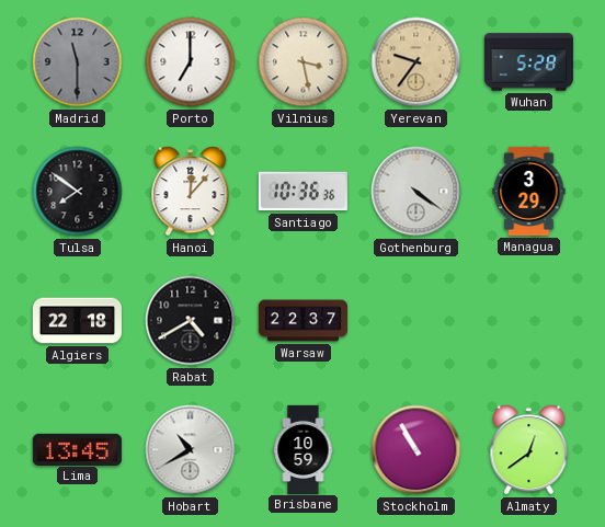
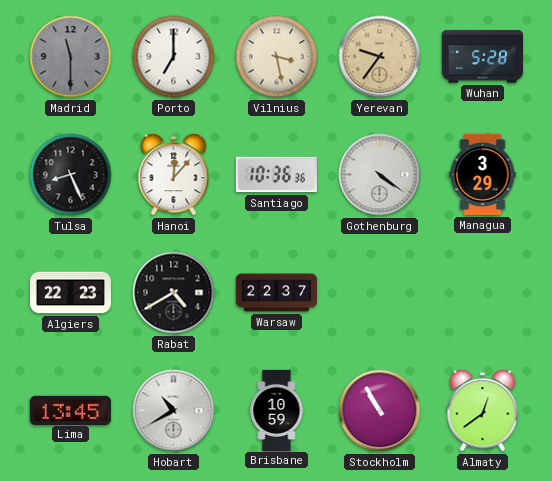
Tulsa: 7:51 -> 8:26 (71, 175)
Algiers: 22:18 -> 22:23 (70, 293)
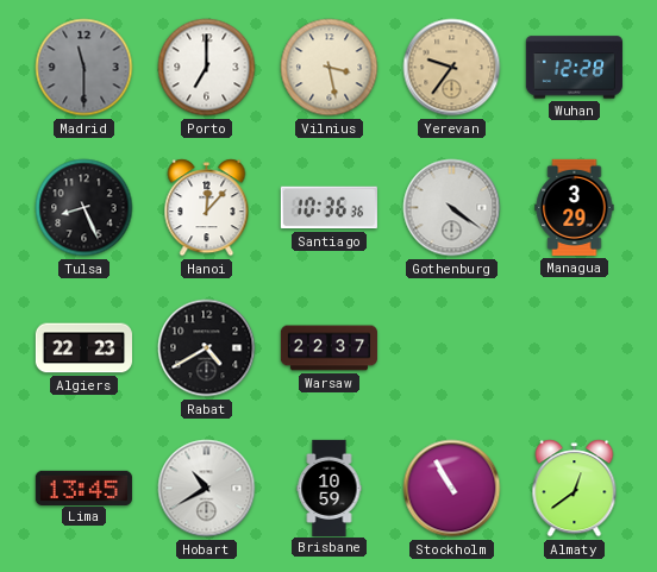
Wuhan: 5:28 -> 12:28 (574, 68)
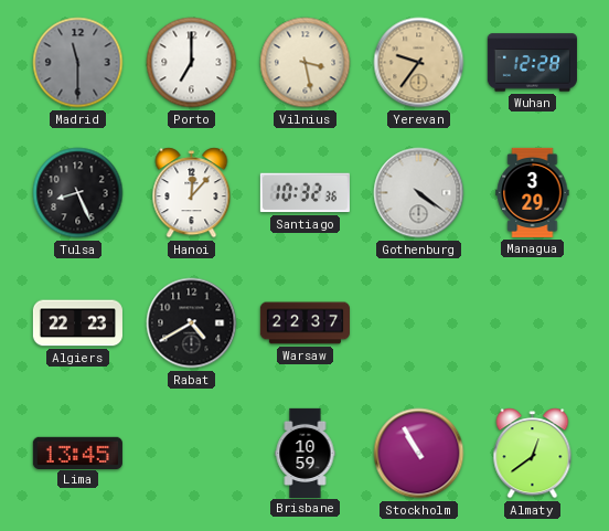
Santiago: 10:36 -> 10:32 (304, 193)
Hobart: 10:40 -> none (207, 489)
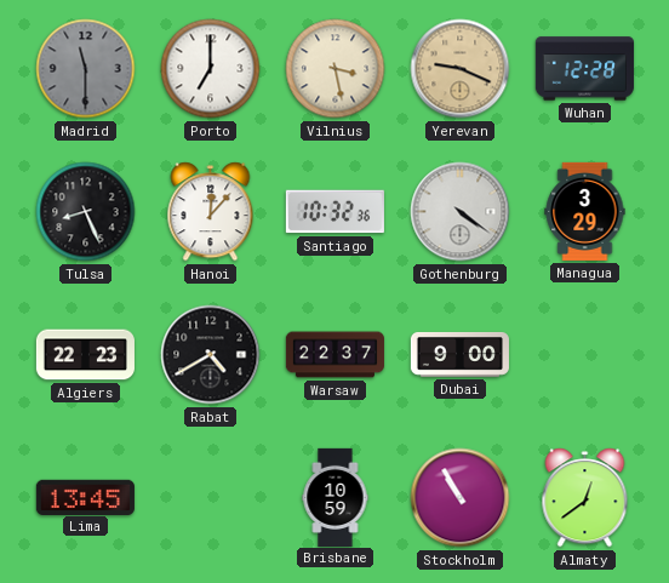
Yerevan: 9:36 -> 9:19 (461, 69)
Dubai: none -> 9:00 (459, 355)
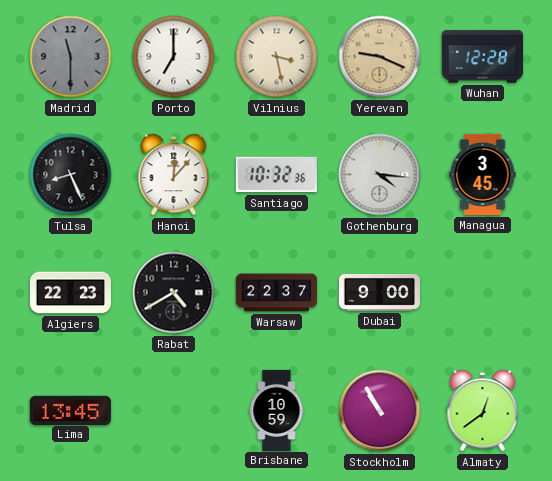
Gothenburg: 4:21 -> 4:16 (380, 175)
Managua: 3:29 -> 3:45 (483, 174)
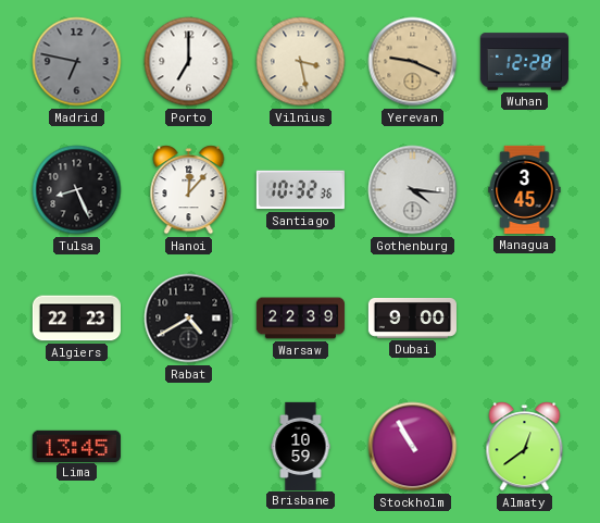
Madrid: 11:30 -> 6:47 (77, 62)
Warsaw: 22:37 -> 22:39 (300, 319)
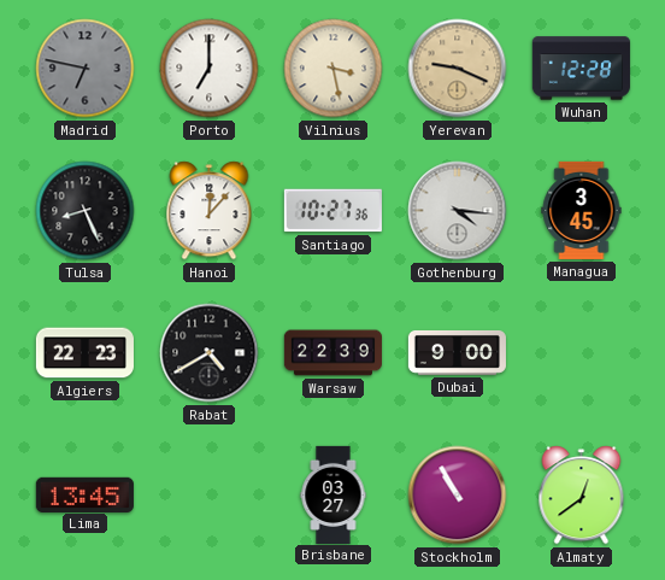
Santiago: 10:32 -> 10:27 (332, 211)
Brisbane: 10:59 -> 03:27 (334, 494)
